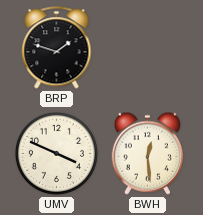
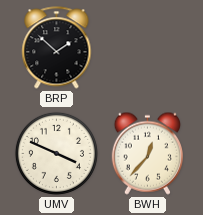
BRP: 1:48 -> 1:52 (57, 48)
BWH: 12:29 -> 12:37 (147, 153)
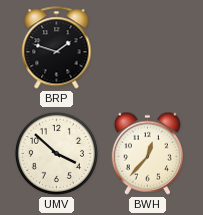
BRP: 1:52 -> 1:48 (57, 48)
UMV: 3:49 -> 3:52 (56, 153)
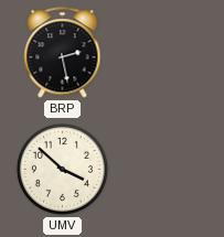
BRP: 1:48 -> 2:28 (63, 53)
BWH: 12:37 -> none (147, 153)
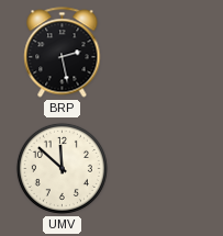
UMV: 3:52 -> 11:52 (62, 168)
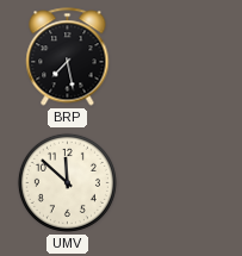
BRP: 2:28 -> 7:28 (68, 57)
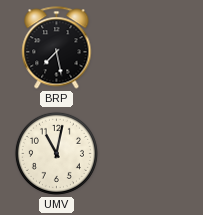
UMV: 11:52 -> 11:02 (56, 153)
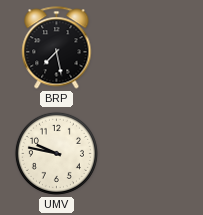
UMV: 11:02 -> 9:47 (56, 153)
